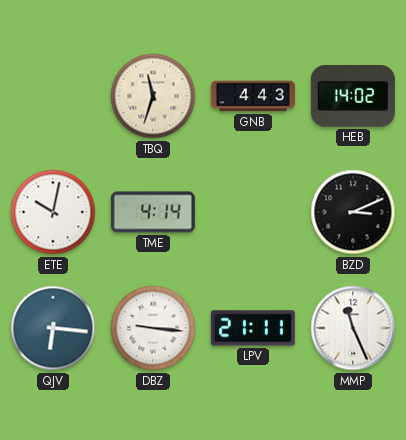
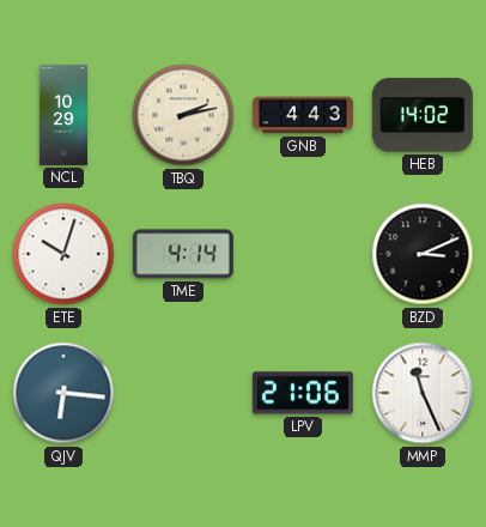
NCL: none -> 10:29 (62, 115)
TBQ: 11:33 -> 2:13 (183, 115)
ETE: 10:02 -> 10:03 (63, 254)
DBZ: 9:16 -> none (153, 328)
LPV: 21:11 -> 21:06 (303, 393)
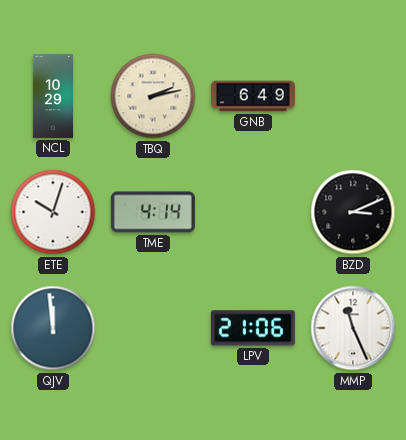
GNB: 4:43 -> 6:49 (253, 96)
HEB: 14:02 -> none (423, 115)
QJV: 6:16 -> 11:59 (53, 328)
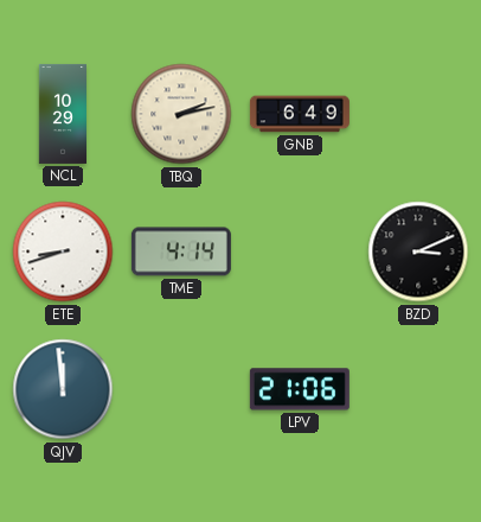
ETE: 10:03 -> 8:42 (63, 252)
MMP: 11:26 -> none (353, 328)
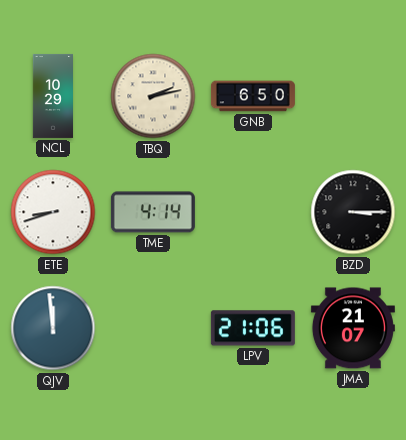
GNB: 6:49 -> 6:50 (253, 96)
BZD: 3:11 -> 3:15 (353, 212)
JMA: none -> 21:07 (353, 328)
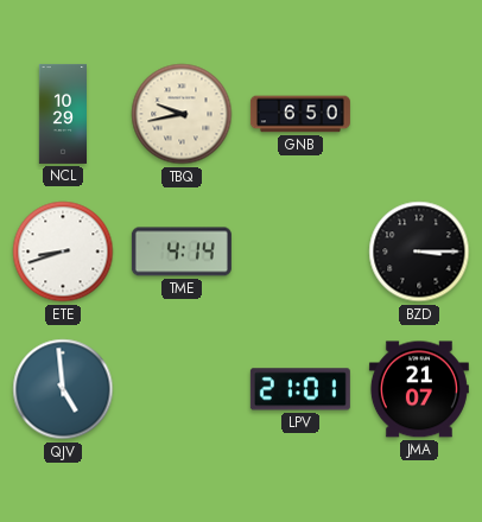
TBQ: 2:13 -> 9:43 (182, 114)
QJV: 11:59 -> 4:59 (63, 389)
LPV: 21:06 -> 21:01 (300, 389)
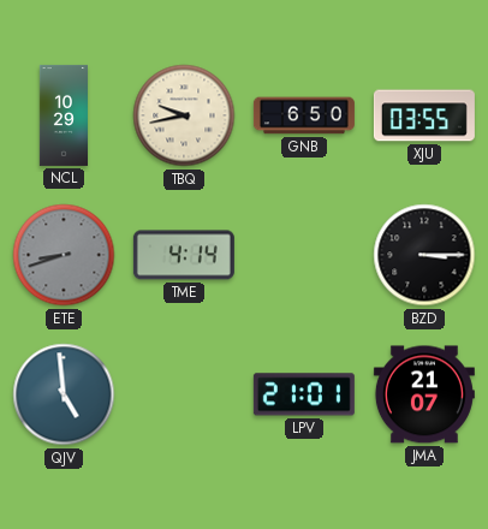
XJU: none -> 03:55 (424, 115)
ETE dial: white -> grey (64, 255)
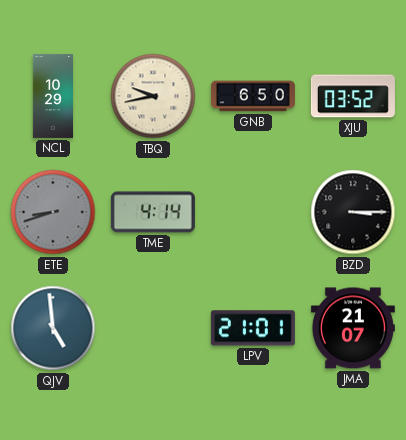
XJU: 03:55 -> 03:52 (353, 96)
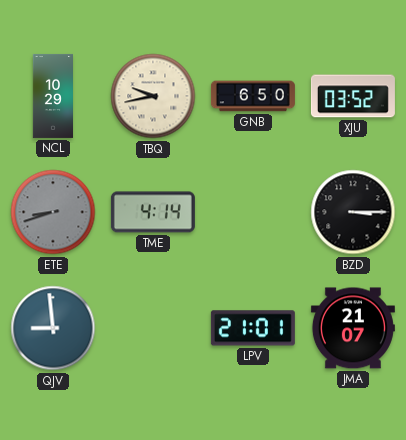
QJV: 4:59 -> 8:59 (53, 328)
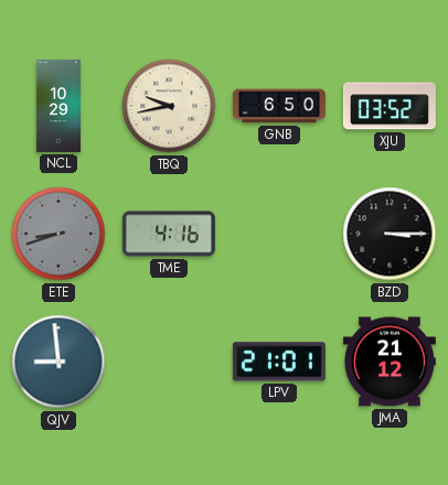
TME: 4:14 -> 4:16 (169, 234)
JMA: 21:07 -> 21:12 (390, 362)
